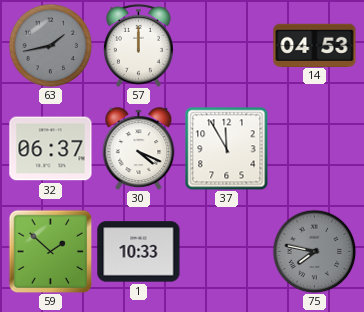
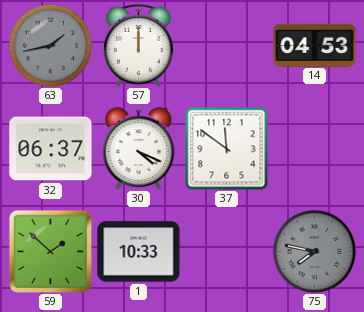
37: 11:55 -> 11:51 (226, 148)
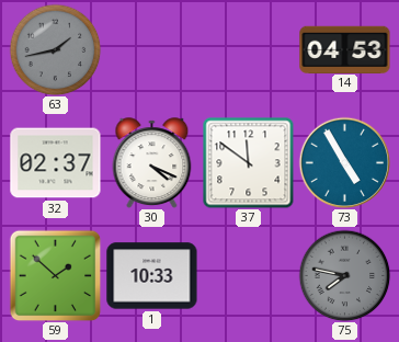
57: 12:00 -> none (138, 45)
32: 06:37 -> 02:37 (56, 163)
73: none -> 4:55 (344, 162)
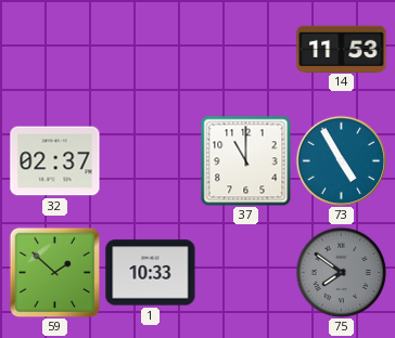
63: 1:43 -> none (55, 49)
14: 04:53 -> 11:53 (342, 49)
30: 4:19 -> none (152, 162)
37: 11:51 -> 11:00 (245, 160)
75: 7:47 -> 7:51 (341, 272)
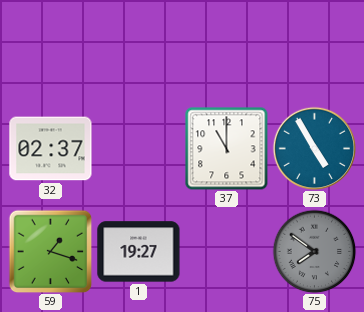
14: 11:53 -> none (342, 49)
59: 1:52 -> 1:18 (50, 251)
1: 10:33 -> 19:27 (139, 252)
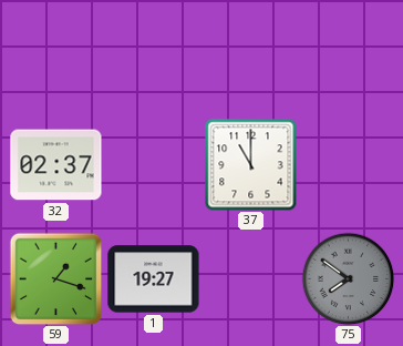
73: 4:55 -> none (314, 148)
